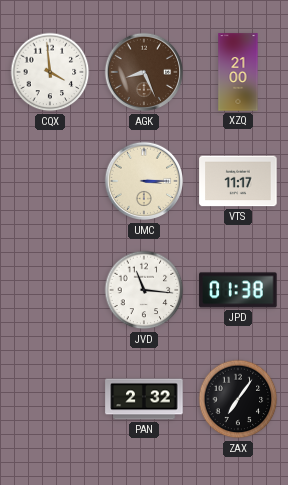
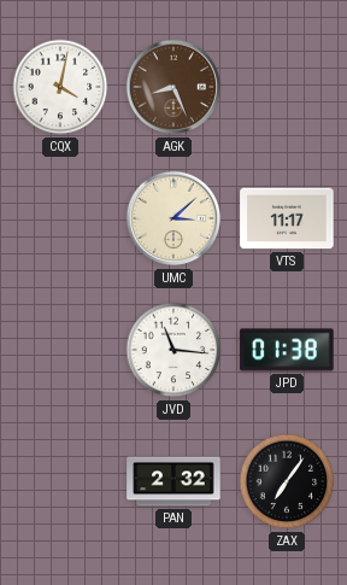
CQX: 3:59 -> 4:02 (60, 87)
XZQ: 21:00 -> none (238, 72)
UMC: 3:15 -> 3:08 (173, 218)
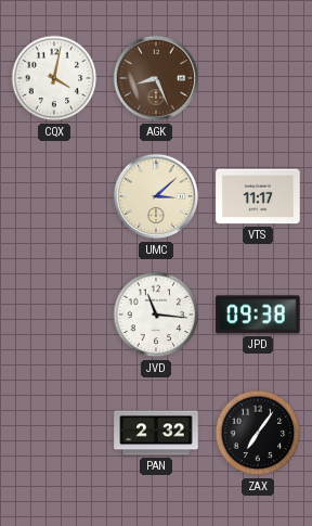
JPD: 01:38 -> 09:38 (258, 315)
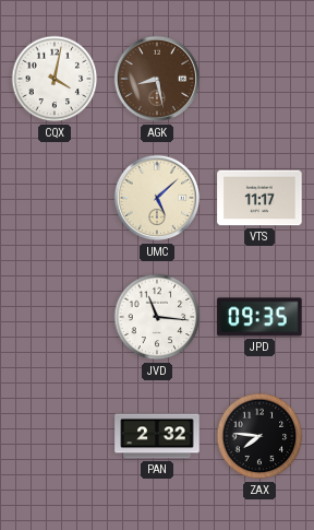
AGK: 8:26 -> 8:28 (157, 79)
UMC: 3:08 -> 5:08 (157, 198)
JPD: 09:38 -> 09:35 (259, 317)
ZAX: 7:06 -> 7:46 (259, 436)
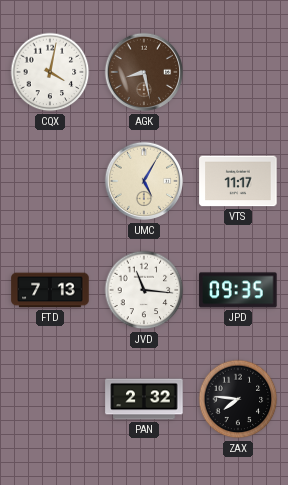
UMC: 5:08 -> 5:05 (144, 181)
FTD: none -> 7:13 (50, 290)
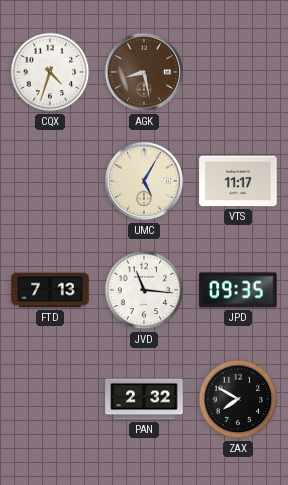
CQX: 4:02 -> 4:33 (50, 72)
ZAX: 7:46 -> 7:50 (238, 399)
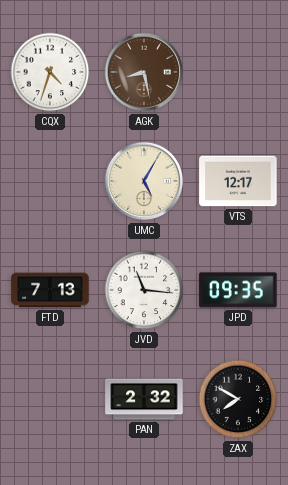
VTS: 11:17 -> 12:17 (238, 181)
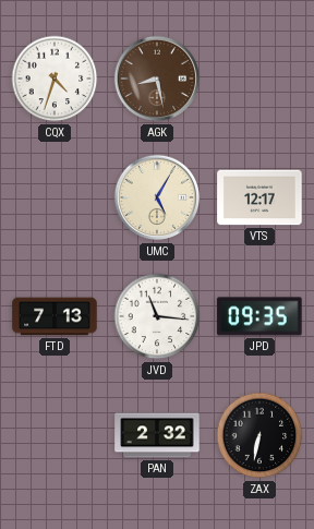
ZAX: 7:50 -> 6:32 (259, 435)
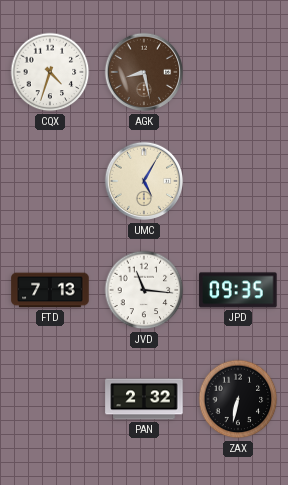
VTS: 12:17 -> none (259, 197)
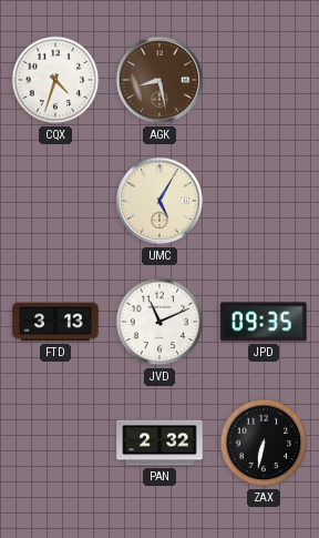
FTD: 7:13 -> 3:13 (55, 322)
JVD: 11:16 -> 11:11 (159, 322)
